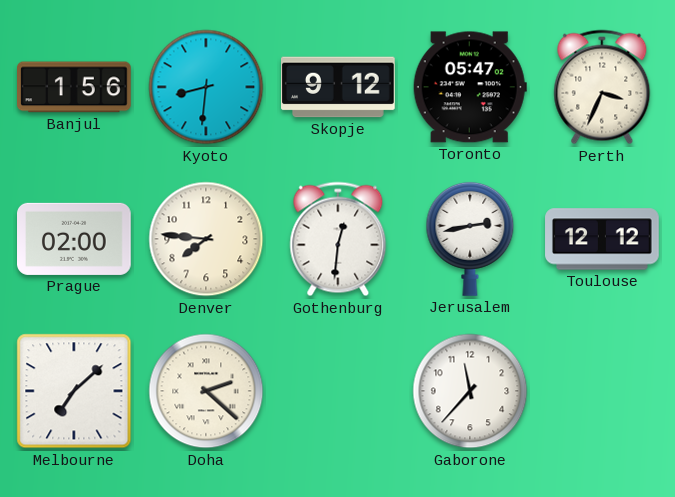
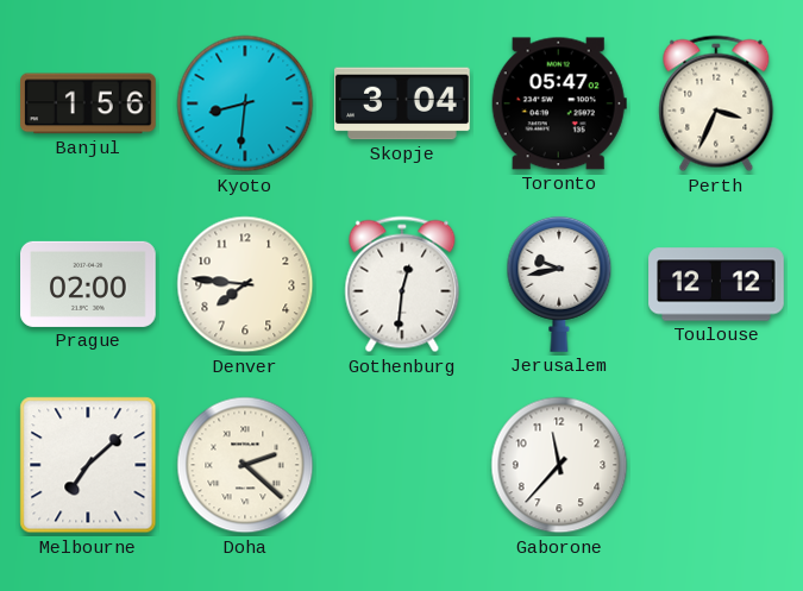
Skopje: 9:12 -> 3:04 (403, 103)
Jerusalem: 2:43 -> 9:43 (559, 284)
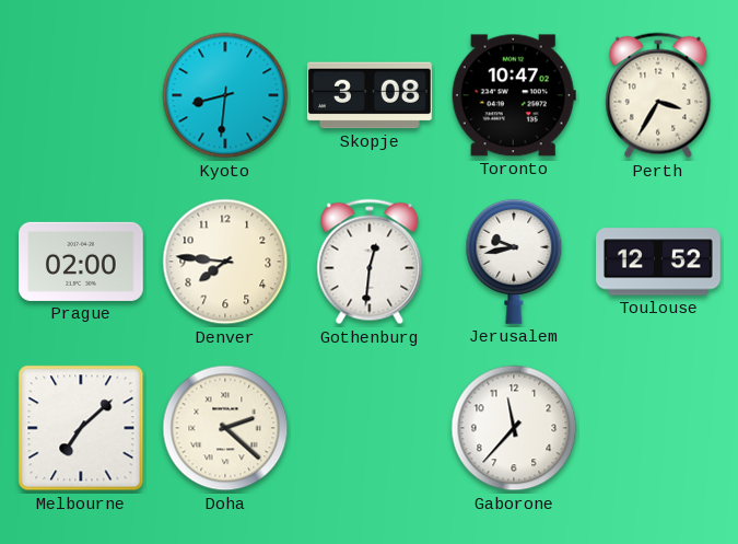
Banjul: 1:56 -> none (89, 103)
Skopje: 3:04 -> 3:08 (371, 95)
Toronto: 05:47 -> 10:47 (514, 95)
Perth: 3:34 -> 3:35 (658, 95)
Toulouse: 12:12 -> 12:52 (658, 262)
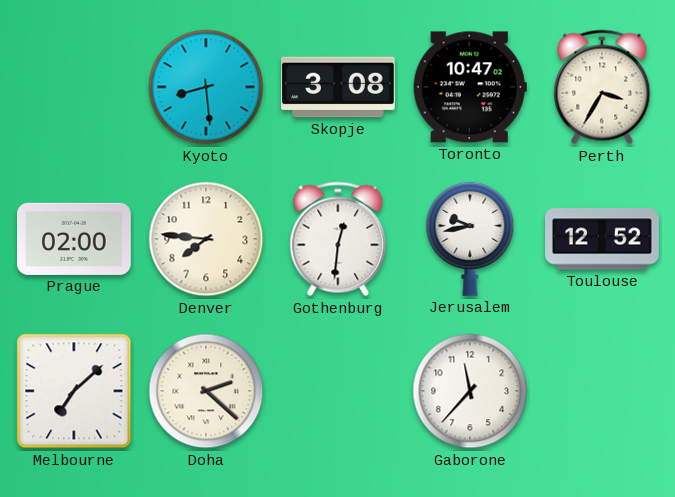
Kyoto: 8:31 -> 8:29 (206, 87)
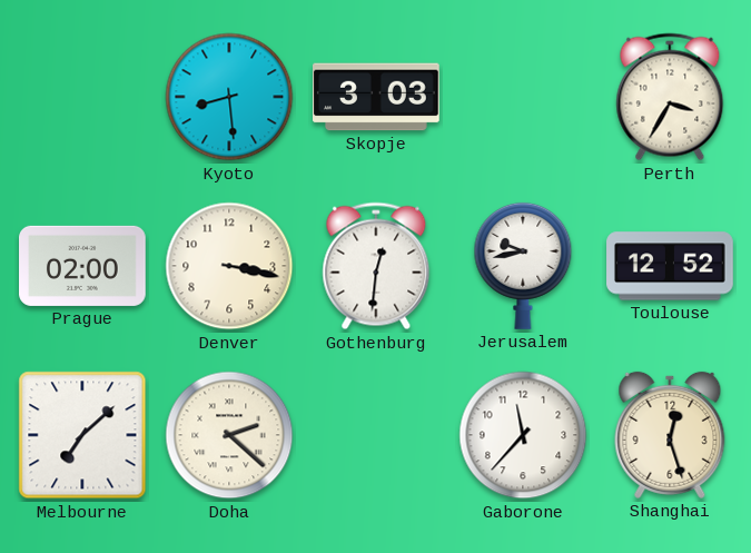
Skopje: 3:08 -> 3:03 (377, 97)
Toronto: 10:47 -> none (470, 87)
Denver: 7:46 -> 3:17 (229, 266)
Shanghai: none -> 12:27 (670, 435)
